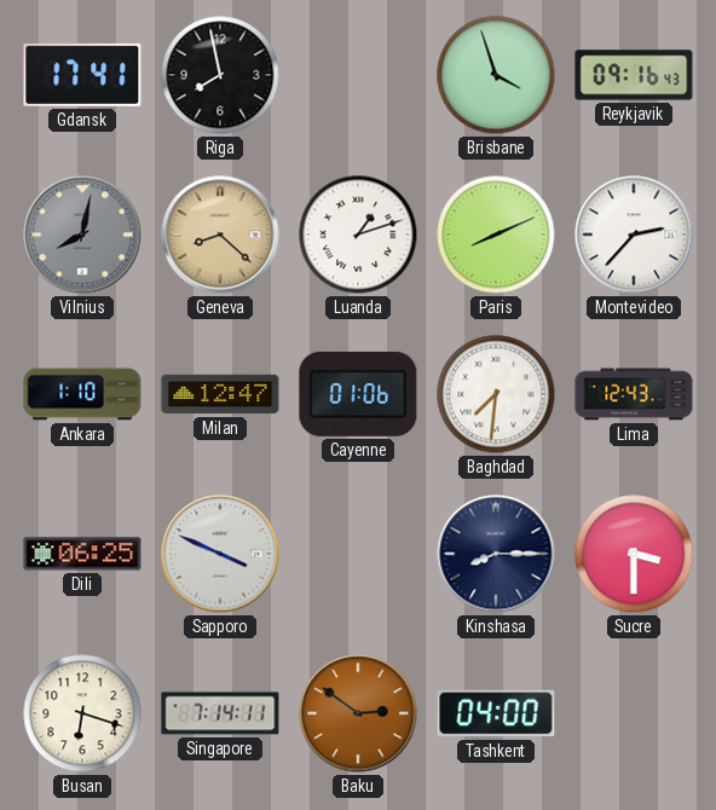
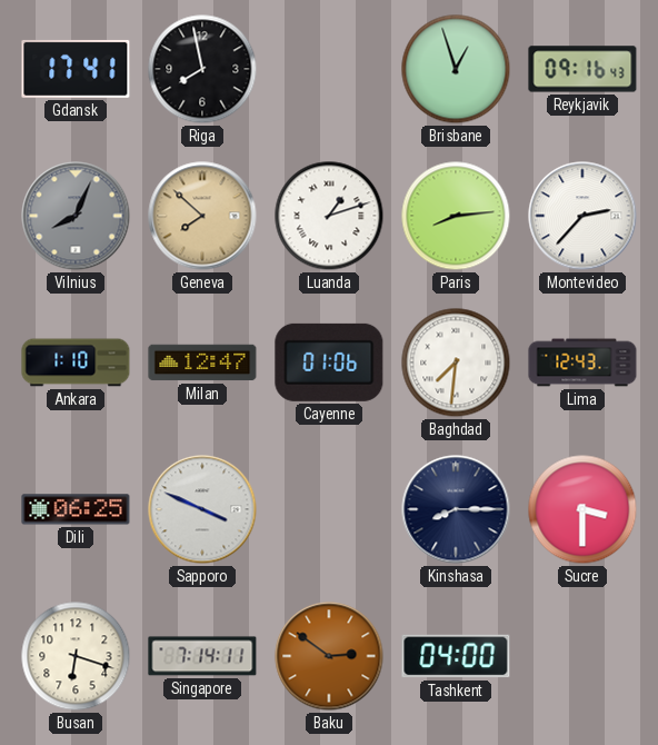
Brisbane: 3:57 -> 12:57 (456, 69)
Vilnius: 8:02 -> 8:04 (76, 216)
Geneva: 8:22 -> 7:52 (202, 216)
Paris: 8:11 -> 8:14 (456, 216)
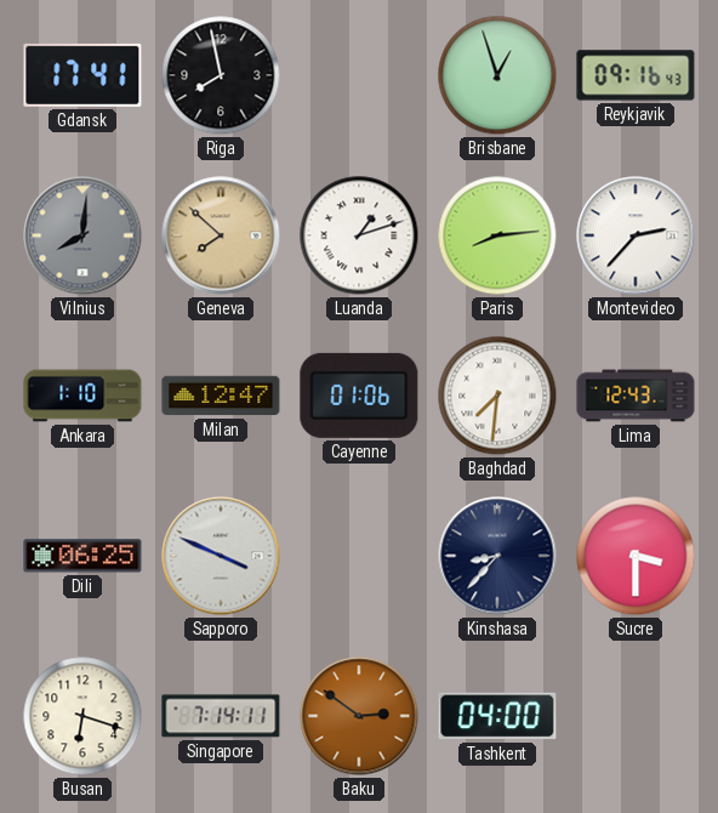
Vilnius: 8:04 -> 8:01 (82, 235)
Kinshasa: 8:15 -> 8:37 (497, 556)
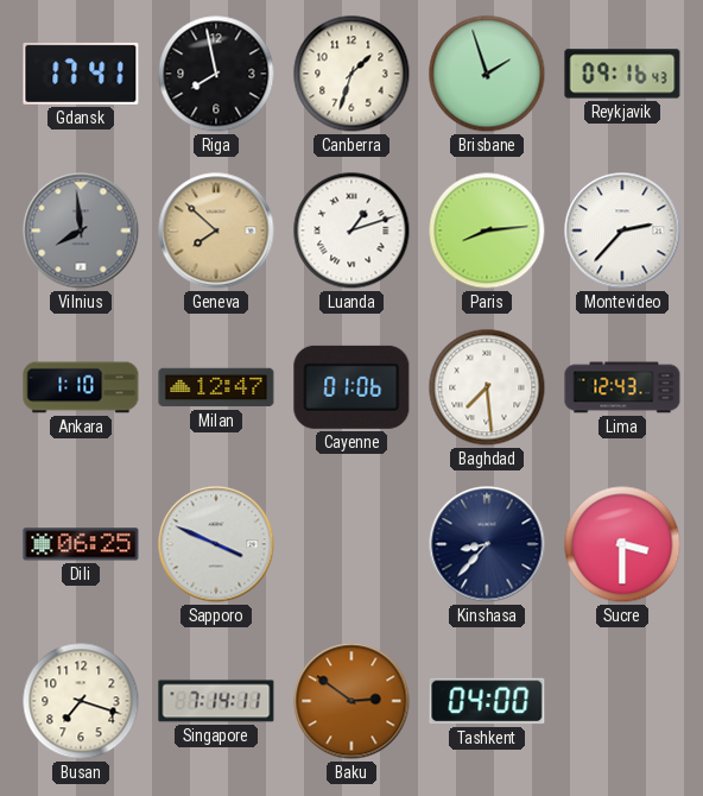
Canberra: none -> 1:33 (351, 74)
Brisbane: 12:57 -> 1:57 (487, 74)
Vilnius: 8:01 -> 7:59 (81, 230)
Baghdad: 7:31 -> 7:29 (487, 387)
Busan: 6:18 -> 7:18 (81, 701)
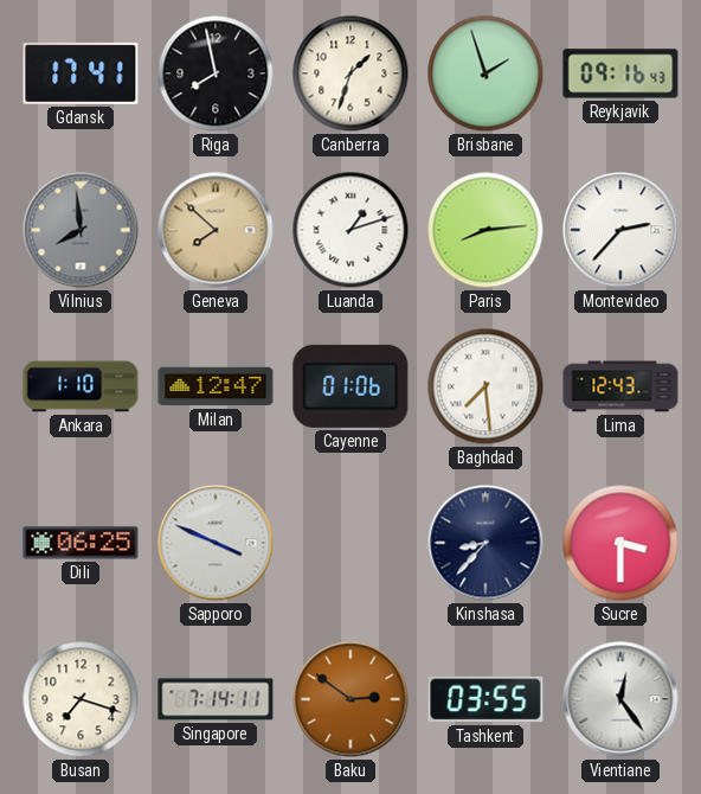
Tashkent: 04:00 -> 03:55 (485, 699)
Vientiane: none -> 12:24 (620, 699)
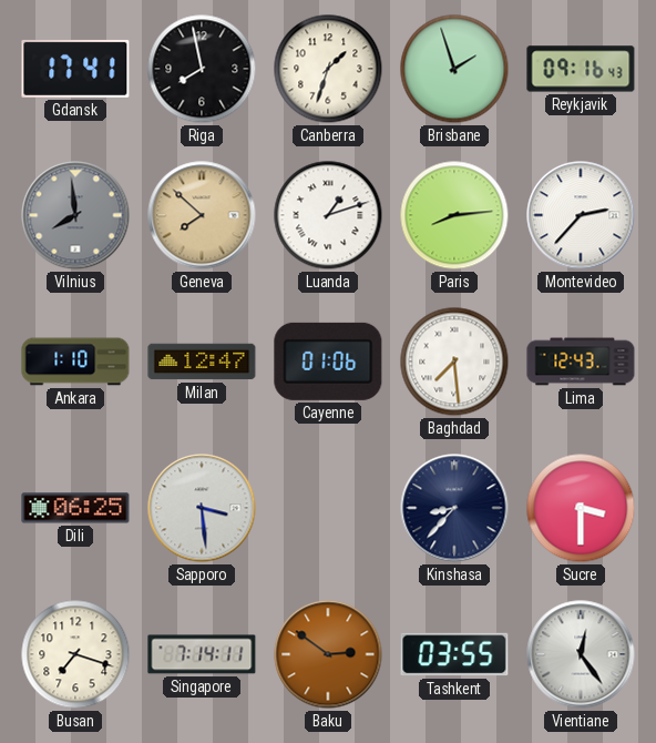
Sapporo: 3:49 -> 3:29 (202, 508)
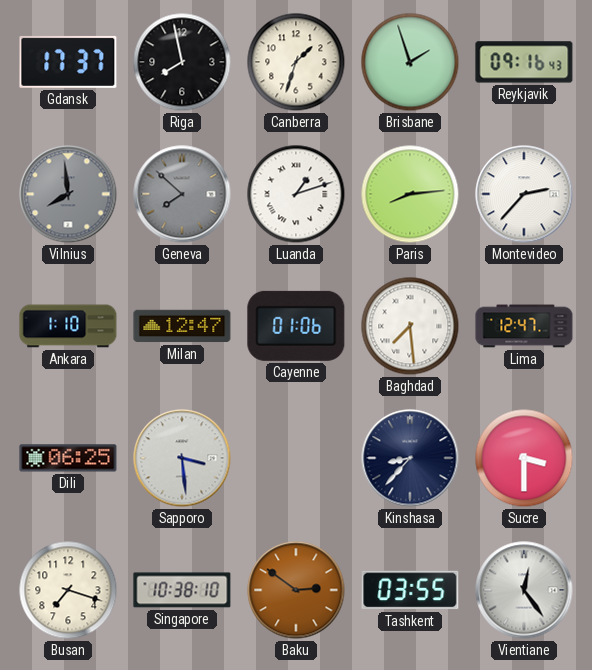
Gdansk: 17:41 -> 17:37 (68, 62)
Geneva dial: champagne -> grey (182, 194)
Lima: 12:43 -> 12:47 (524, 326)
Singapore: 7:14 -> 10:38 (182, 590)
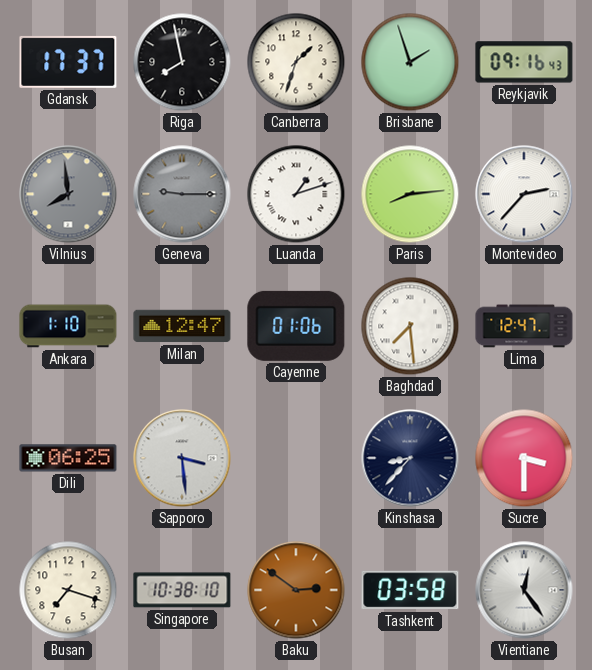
Geneva: 7:52 -> 9:15 (182, 194)
Tashkent: 03:55 -> 03:58 (410, 590)
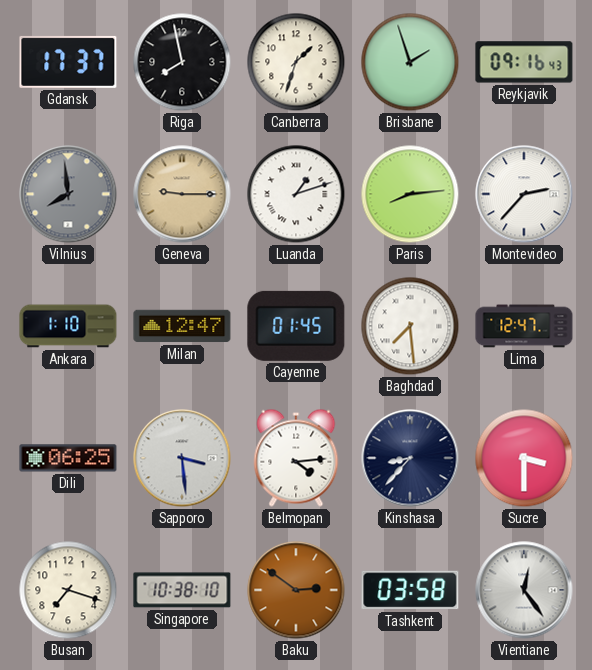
Geneva dial: grey -> champagne (182, 194)
Cayenne: 01:06 -> 01:45 (296, 326)
Belmopan: none -> 4:14 (296, 458)
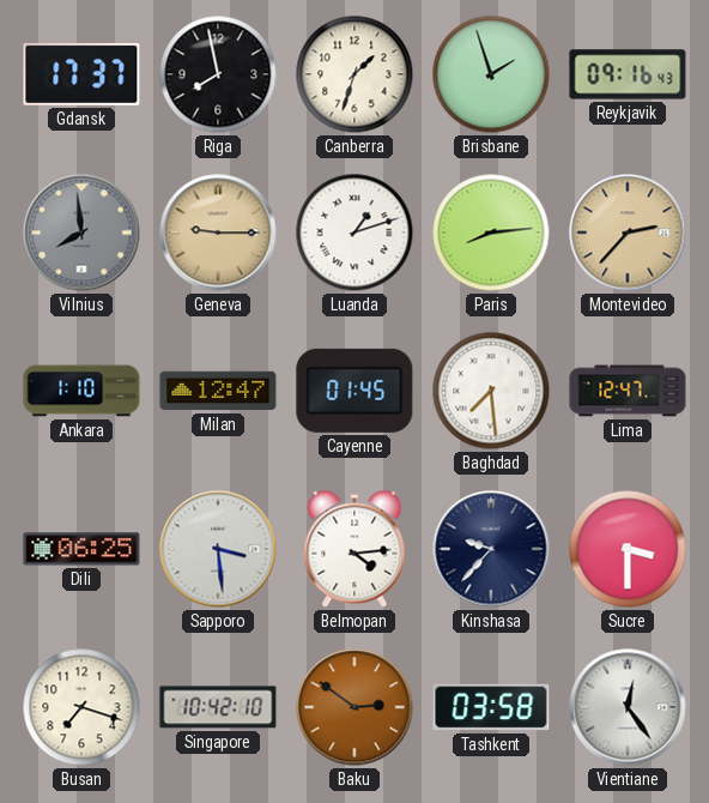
Montevideo dial: white -> champagne (628, 233)
Kinshasa: 8:37 -> 9:37 (491, 549)
Singapore: 10:38 -> 10:42 (218, 707)
